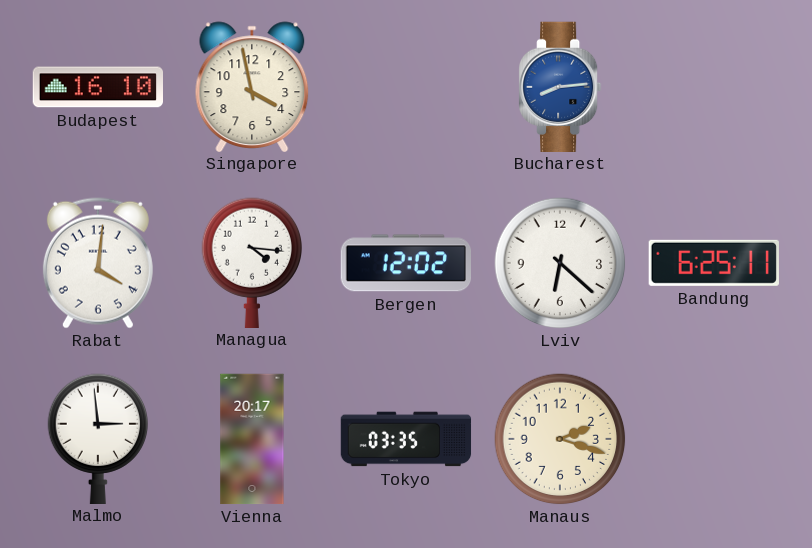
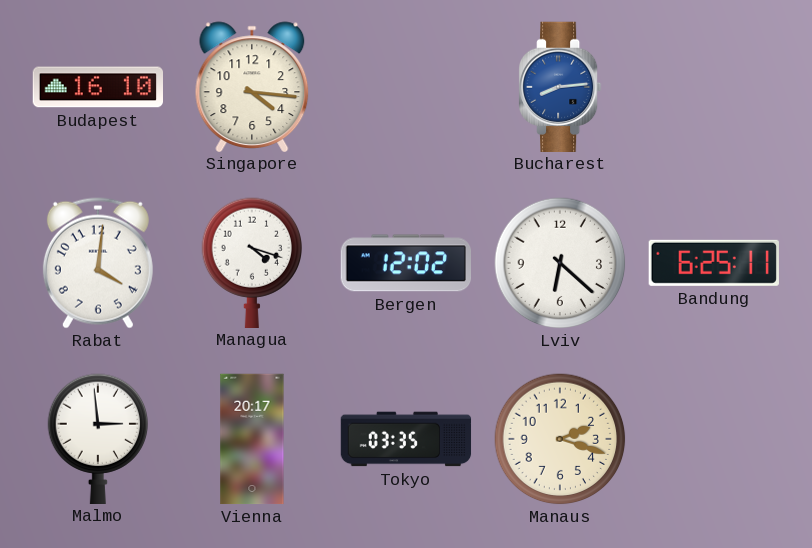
Singapore: 3:58 -> 4:16 (252, 86)
Managua: 4:16 -> 4:18 (251, 262)
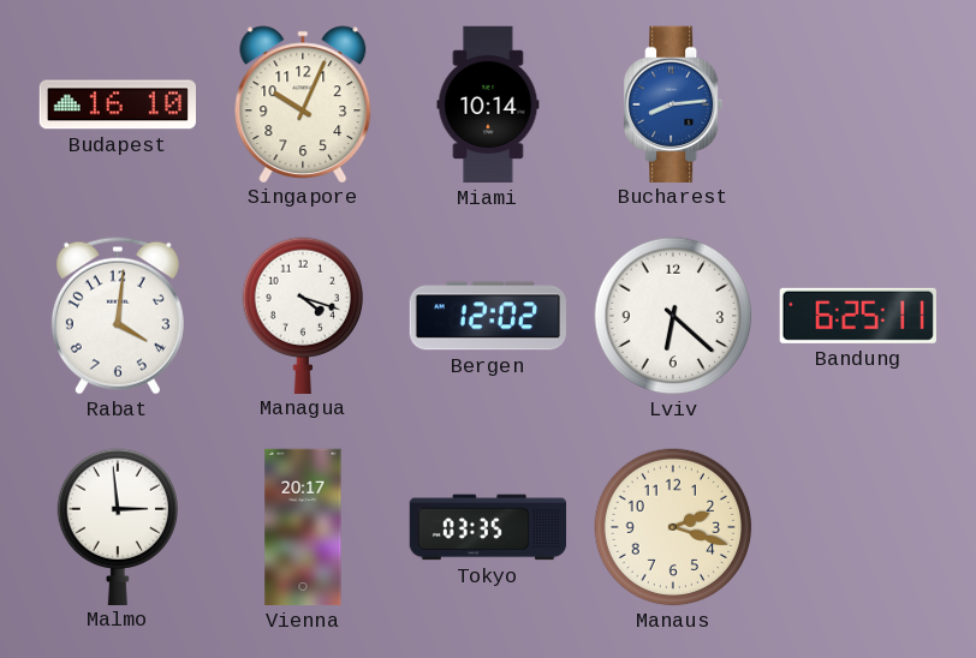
Singapore: 4:16 -> 10:04 (303, 103)
Miami: none -> 10:14 (488, 104)
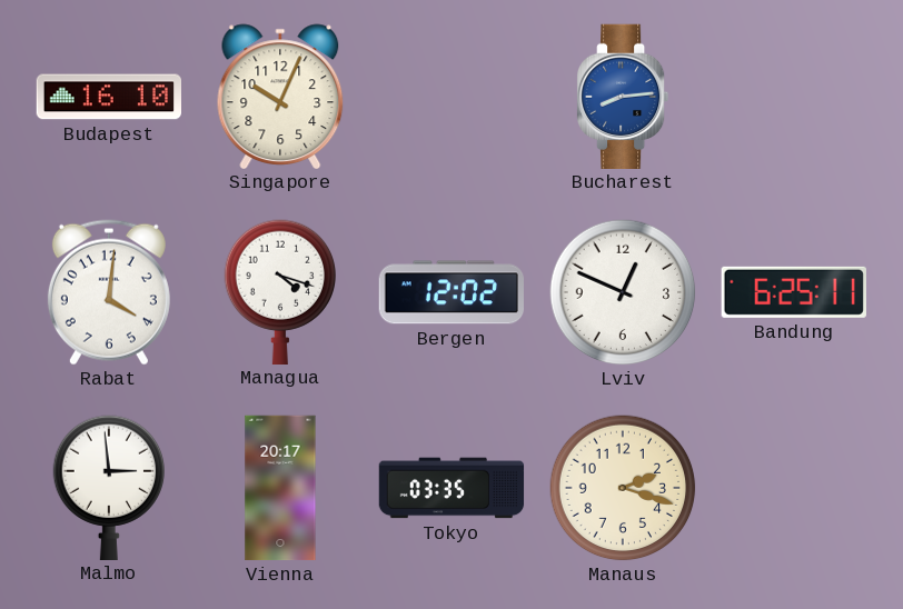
Miami: 10:14 -> none (488, 104)
Lviv: 6:22 -> 12:49 (623, 292)
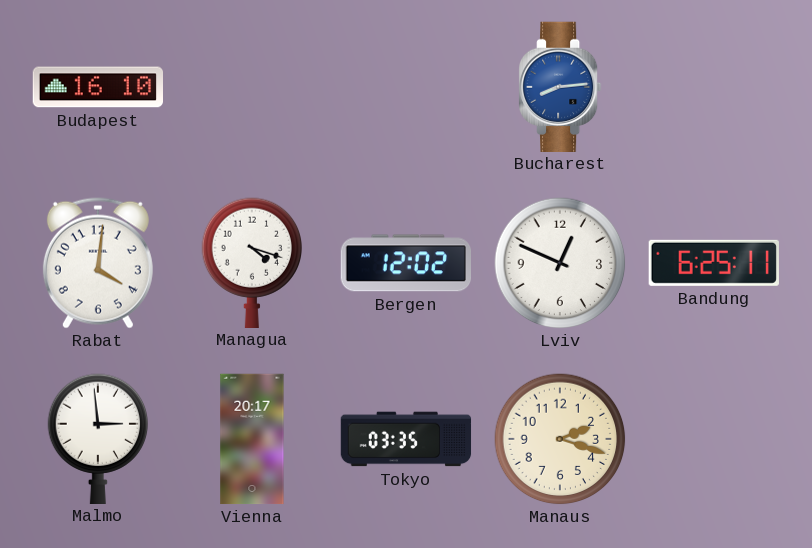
Singapore: 10:04 -> none (280, 96)
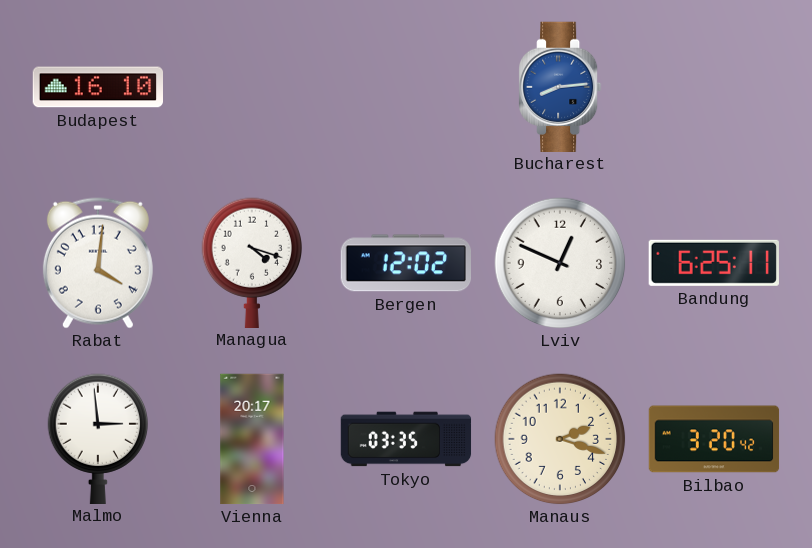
Bilbao: none -> 3:20 (714, 439)
